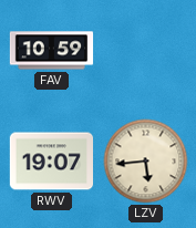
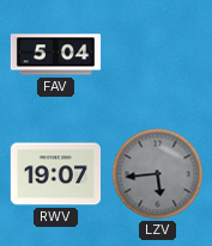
FAV: 10:59 -> 5:04 (56, 55)
LZV dial: cream -> grey (158, 174)
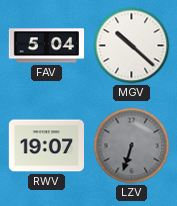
MGV: none -> 10:22 (132, 46)
LZV: 5:44 -> 6:33 (132, 146)
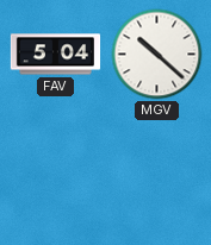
RWV: 19:07 -> none (46, 146)
LZV: 6:33 -> none (132, 146)
